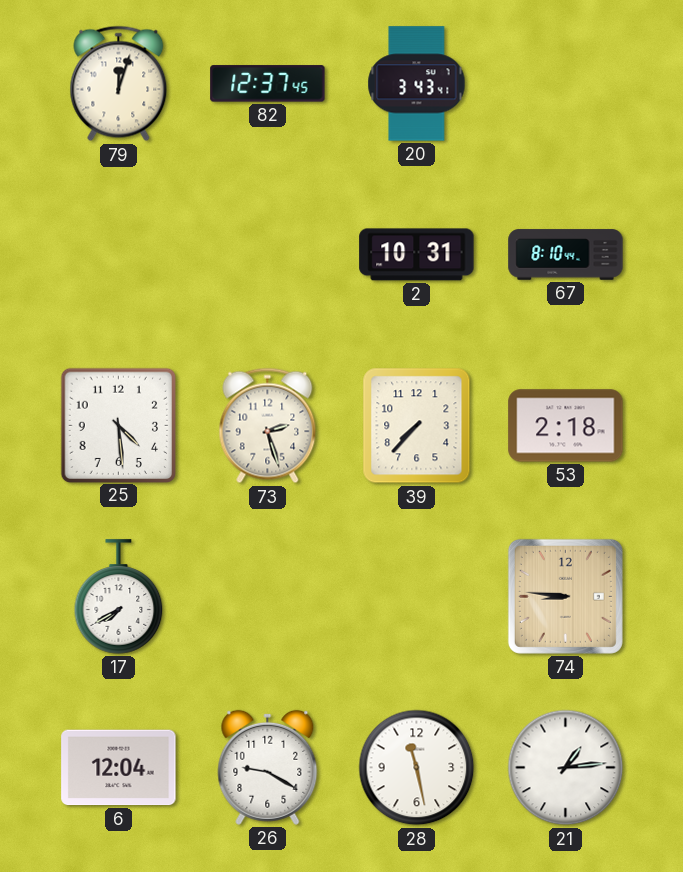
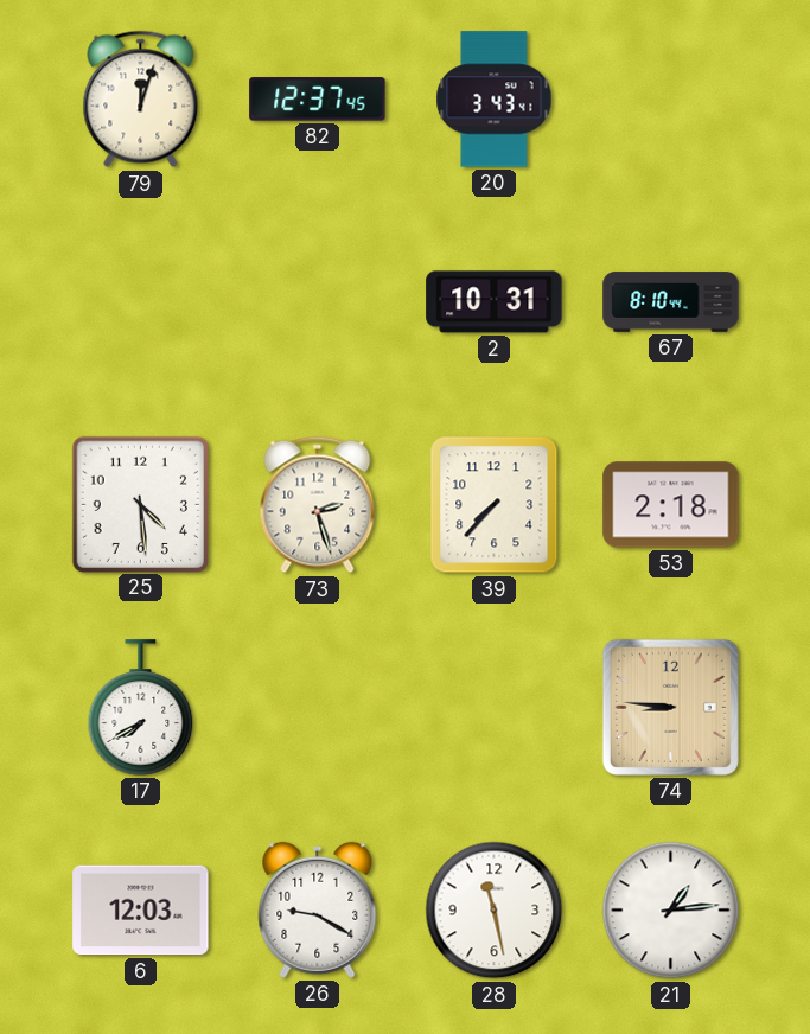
6: 12:04 -> 12:03 (141, 911)
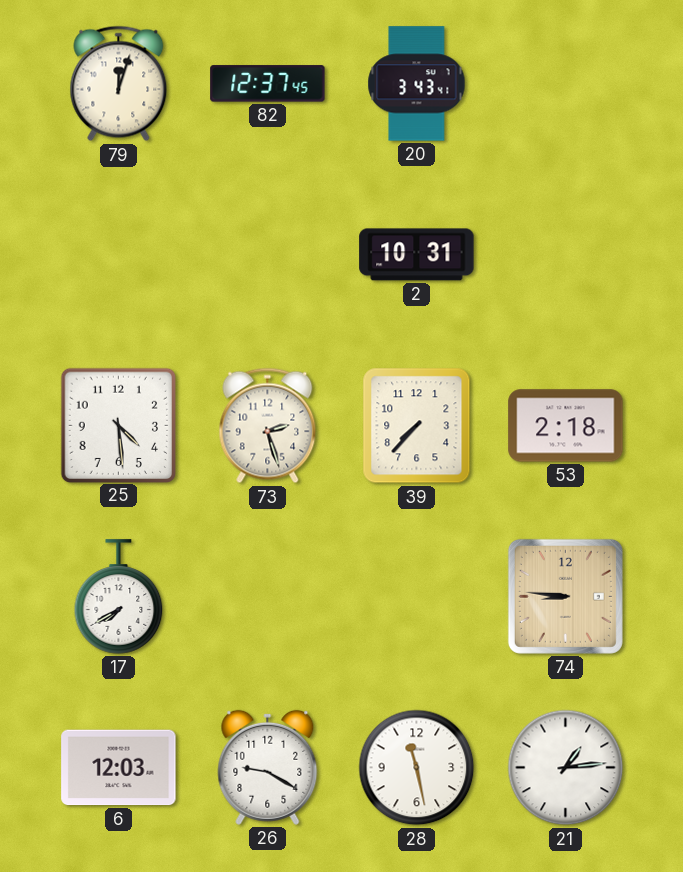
67: 8:10 -> none (671, 302)
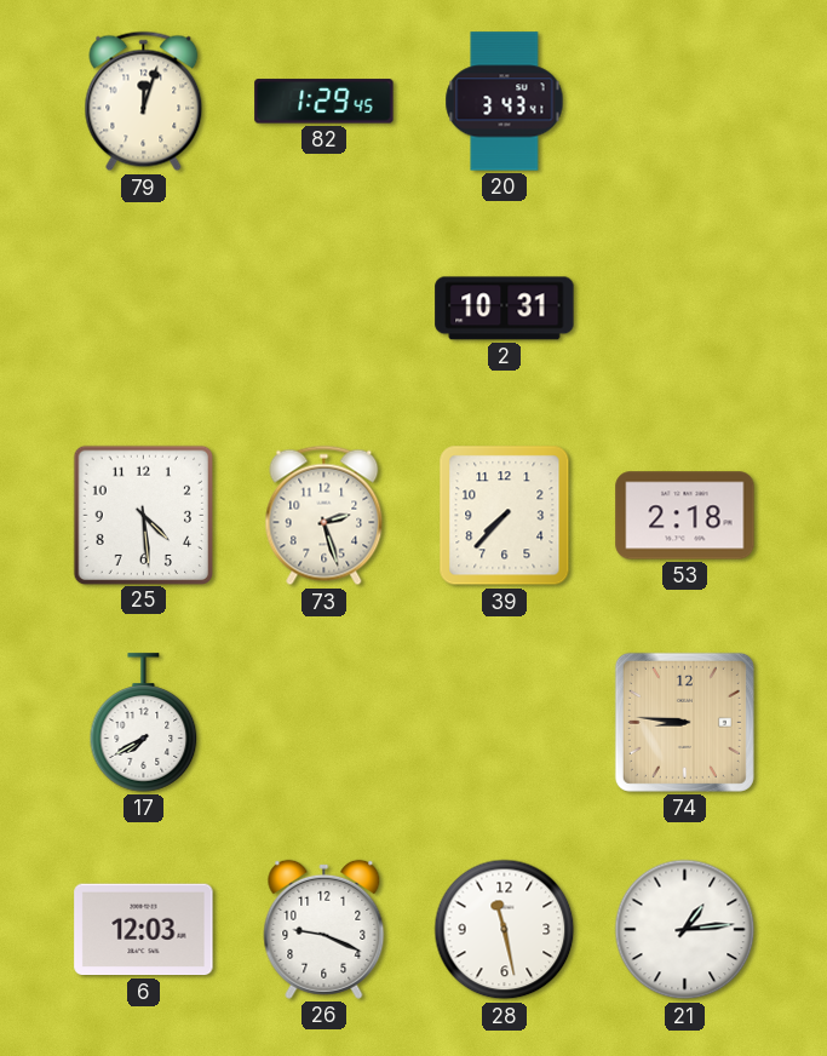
82: 12:37 -> 1:29 (325, 102)
26: 9:20 -> 9:19 (325, 929)
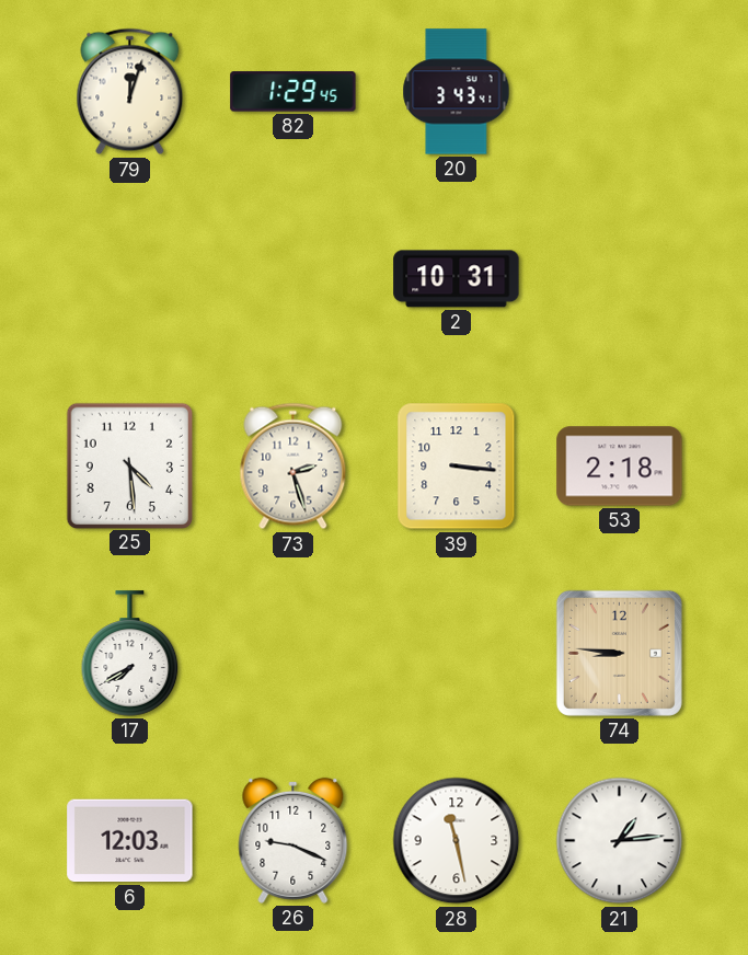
39: 7:37 -> 3:16 (457, 467)
